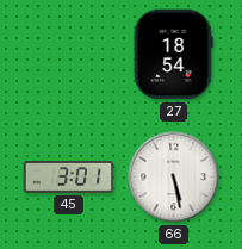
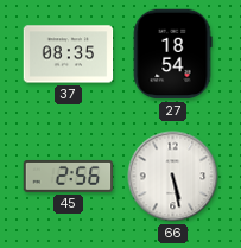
37: none -> 08:35 (69, 55)
45: 3:01 -> 2:56 (69, 176)
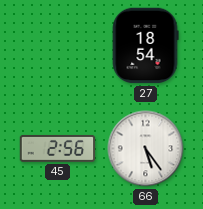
37: 08:35 -> none (69, 55)
66: 5:28 -> 5:24 (146, 149)
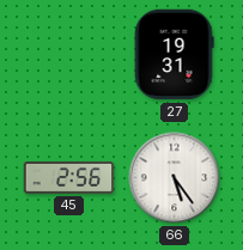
27: 18:54 -> 19:31 (174, 55)
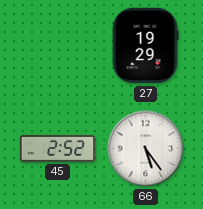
27: 19:31 -> 19:29 (145, 46)
45: 2:56 -> 2:52 (58, 148)
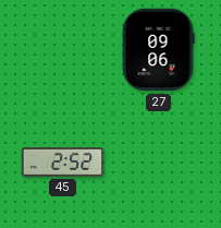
27: 19:29 -> 09:06 (158, 50)
66: 5:24 -> none (146, 149)
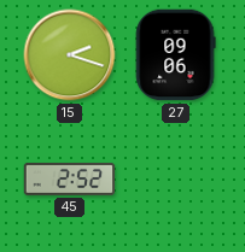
15: none -> 2:18 (70, 55)
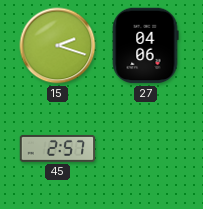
27: 09:06 -> 04:06 (145, 46)
45: 2:52 -> 2:57 (58, 148)
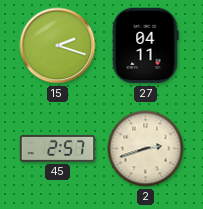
27: 04:06 -> 04:11 (145, 46)
2: none -> 2:42 (146, 149)
